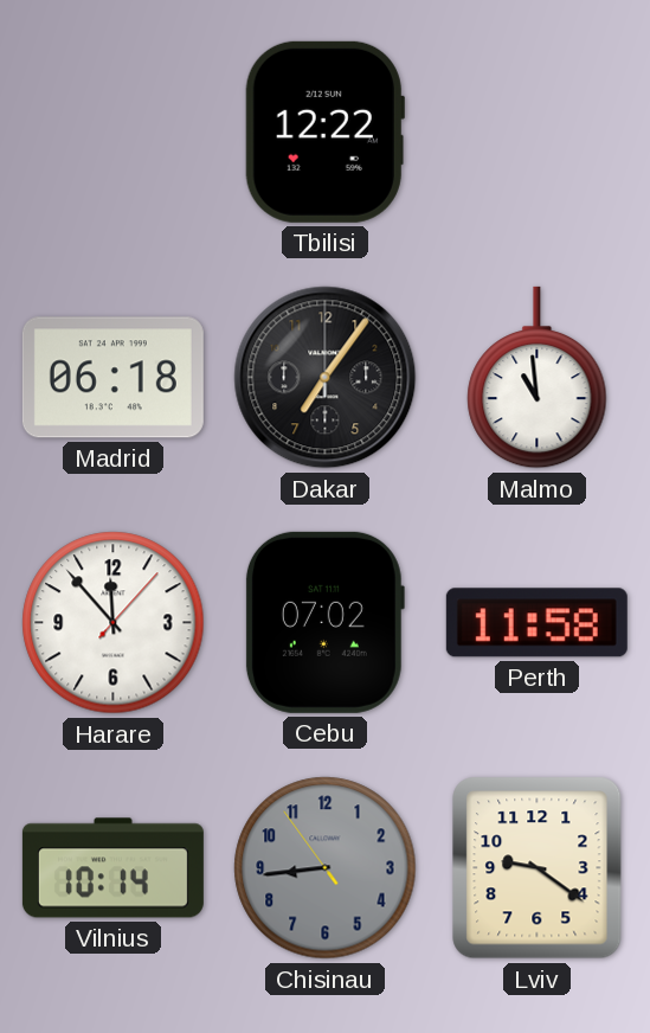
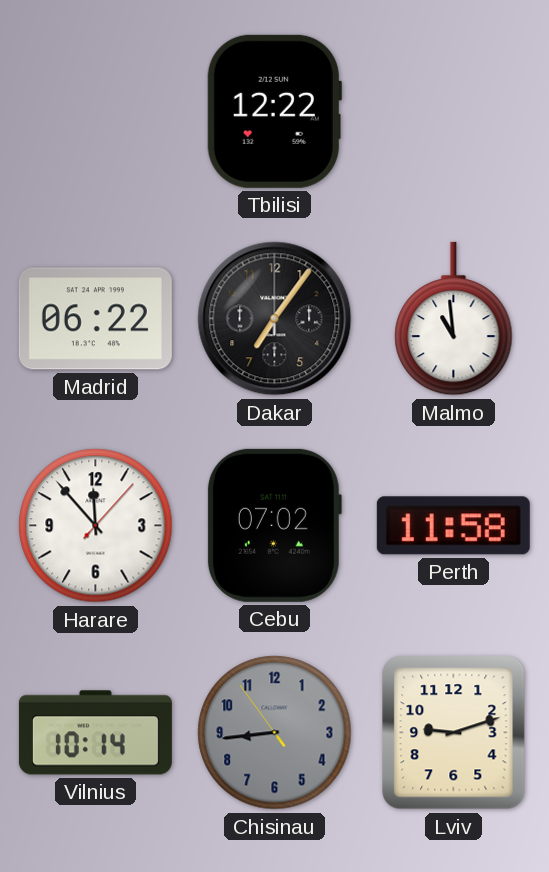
Madrid: 06:18 -> 06:22 (95, 319)
Lviv: 9:21 -> 9:12 (454, 733)
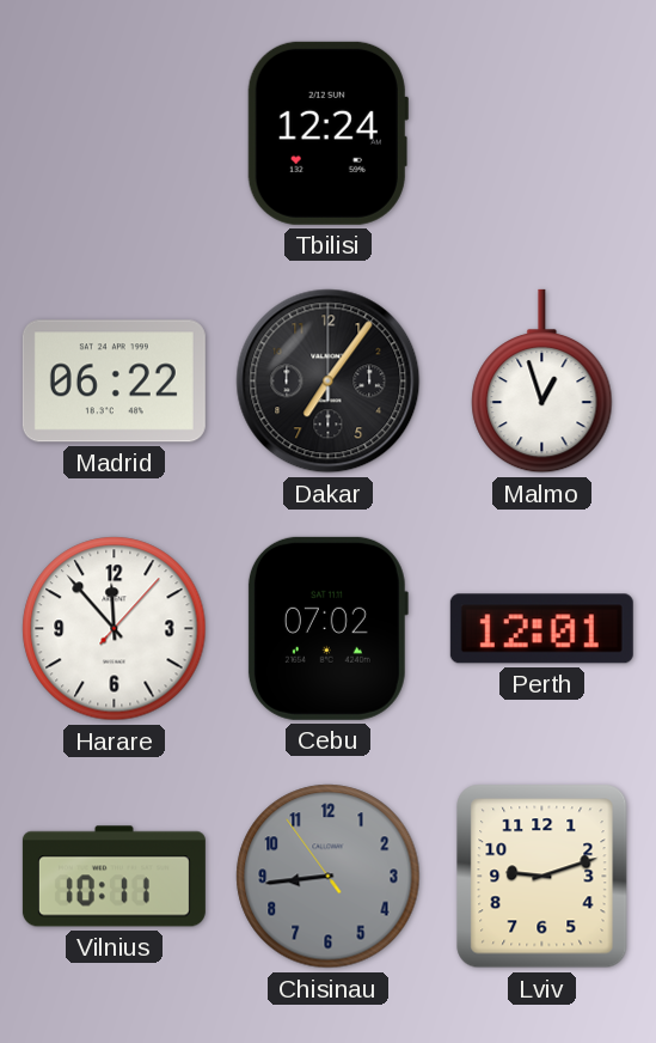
Tbilisi: 12:22 -> 12:24 (327, 133)
Malmo: 10:59 -> 12:57 (542, 382)
Perth: 11:58 -> 12:01 (541, 629)
Vilnius: 10:14 -> 10:11 (114, 877)
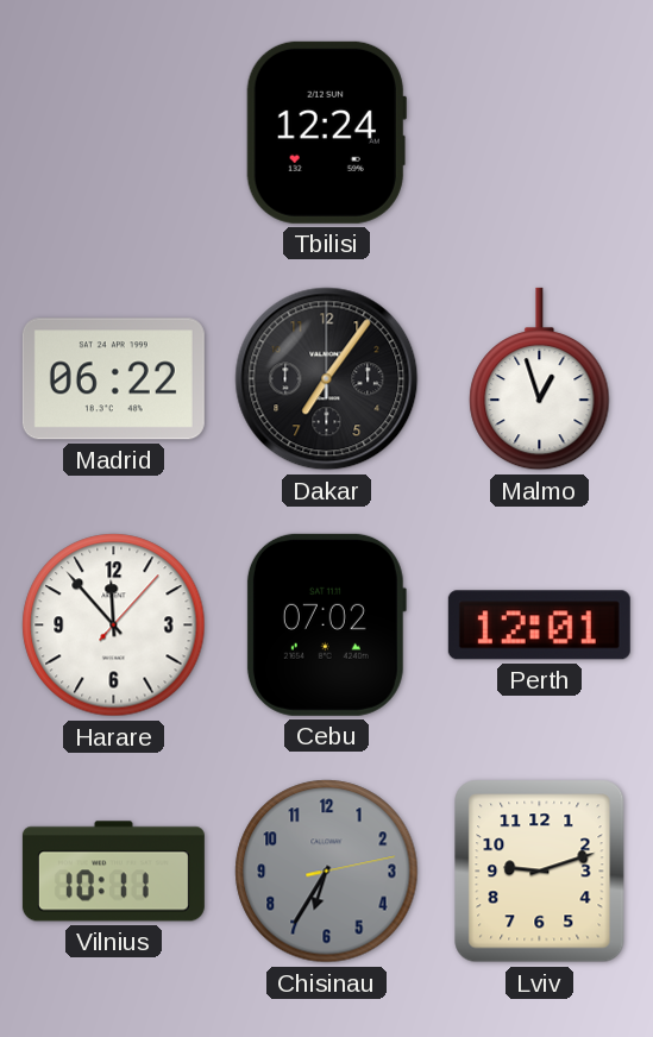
Chisinau: 8:43 -> 6:35 (327, 872)
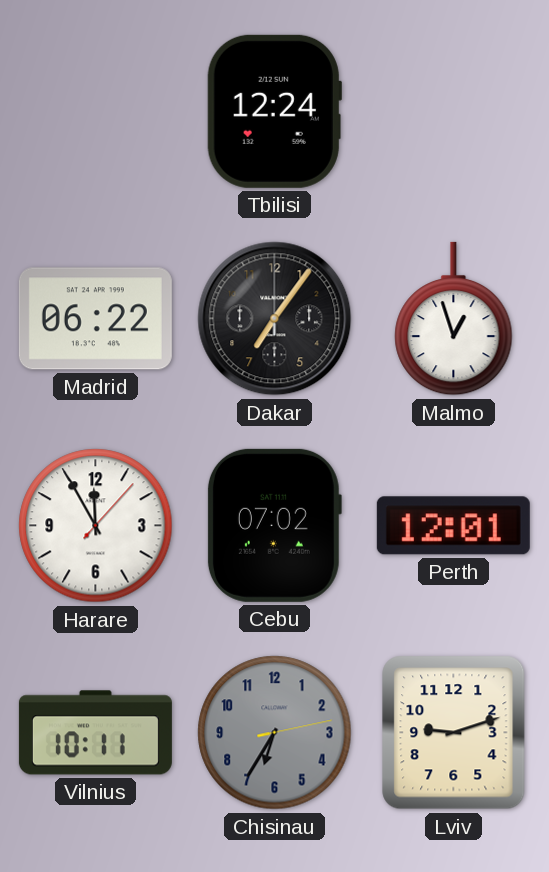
Harare: 11:53 -> 11:55 (96, 526)
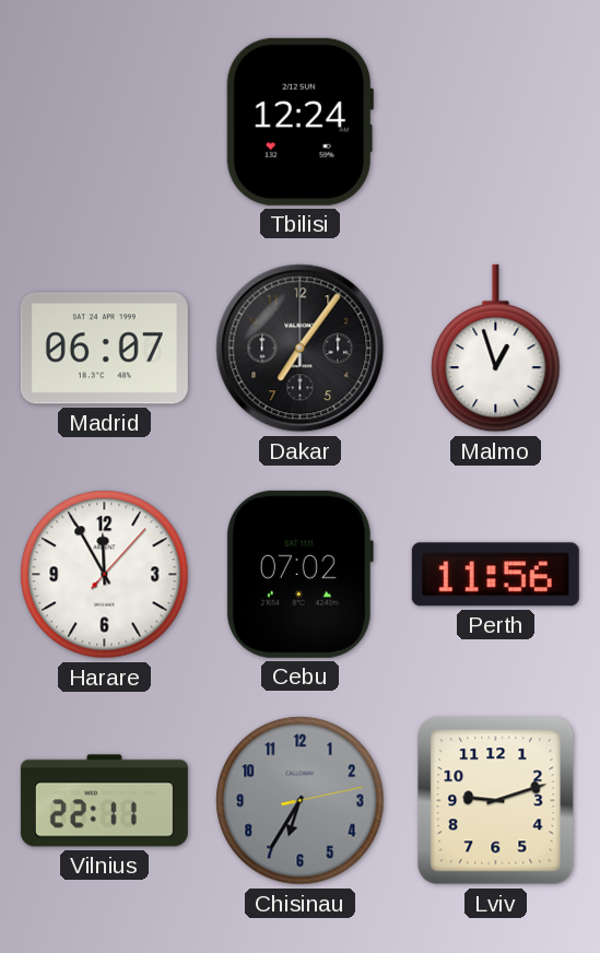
Madrid: 06:22 -> 06:07 (104, 349)
Perth: 12:01 -> 11:56 (495, 575)
Vilnius: 10:11 -> 22:11 (104, 801)
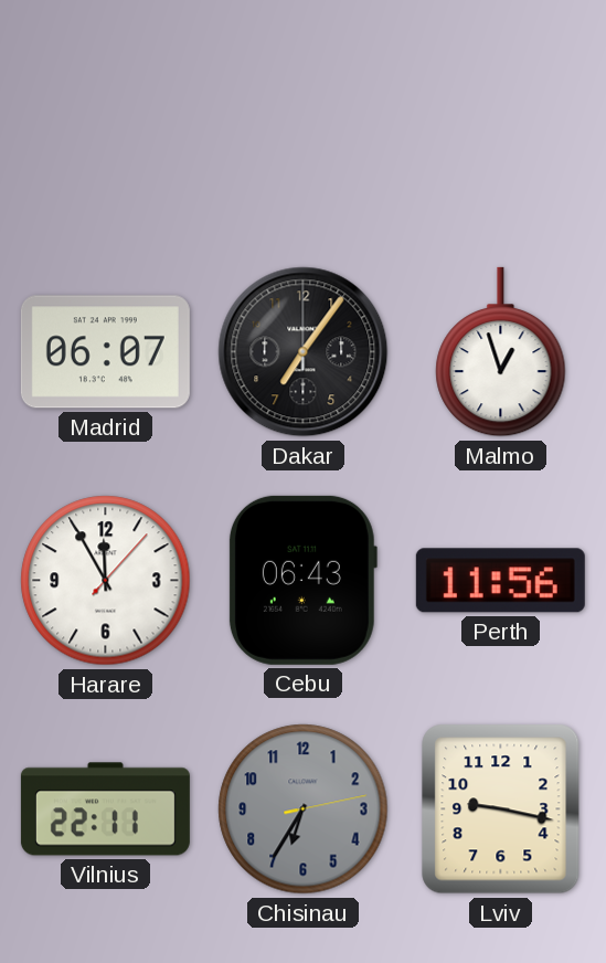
Tbilisi: 12:24 -> none (299, 121)
Cebu: 07:02 -> 06:43 (302, 580)
Lviv: 9:12 -> 9:17 (501, 809)
